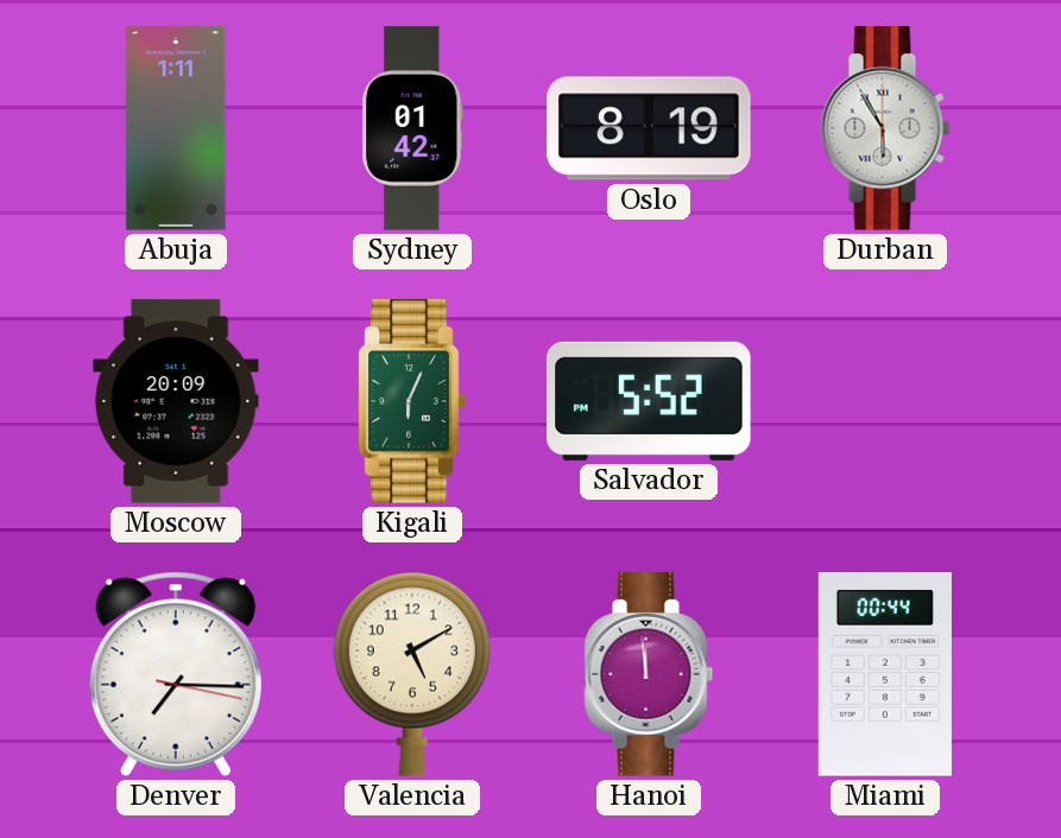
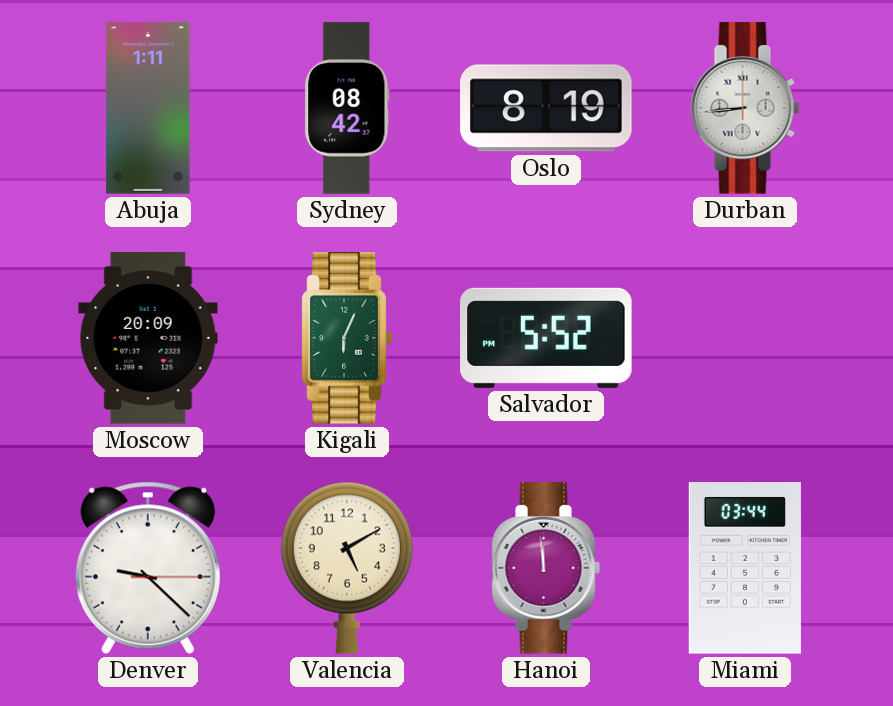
Sydney: 01:42 -> 08:42 (347, 108)
Durban: 5:55 -> 8:44 (745, 108)
Denver: 7:15 -> 9:22 (148, 568)
Miami: 00:44 -> 03:44 (745, 568)
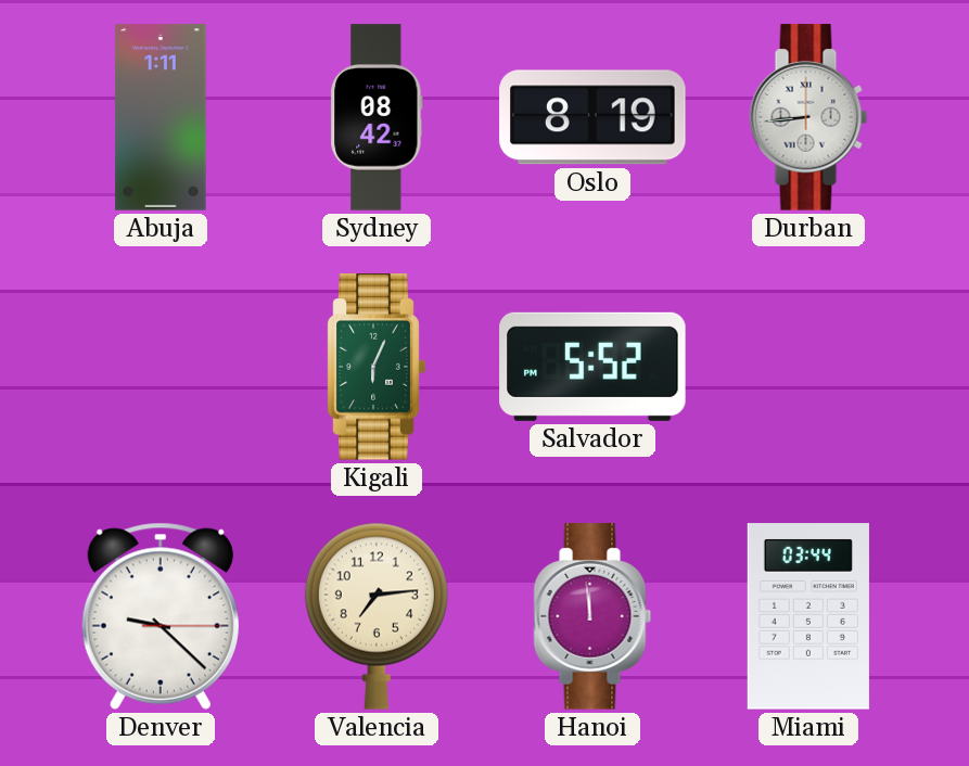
Moscow: 20:09 -> none (148, 338)
Valencia: 5:10 -> 7:14 (377, 616)
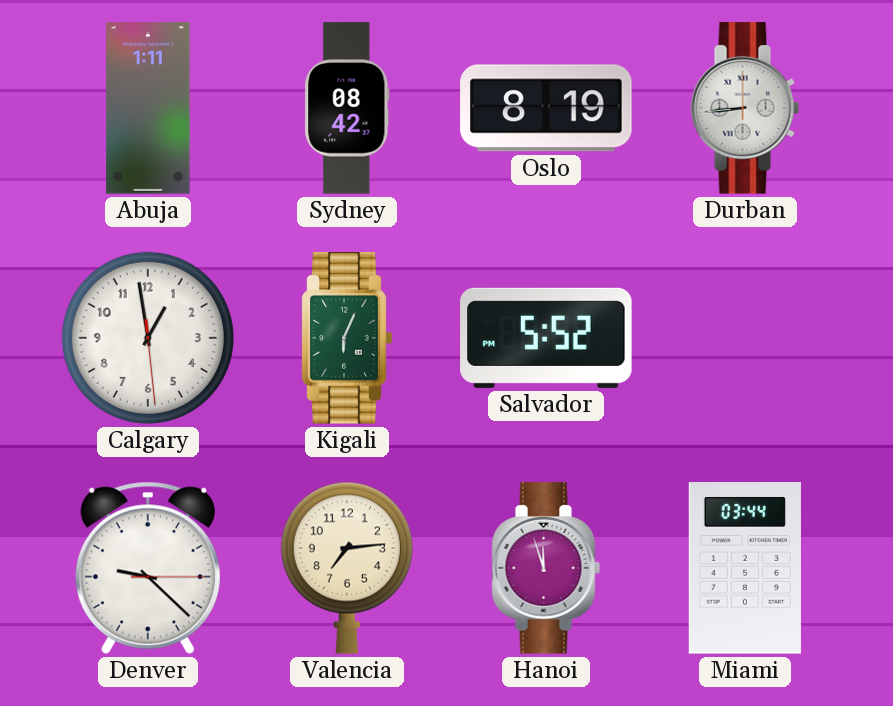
Calgary: none -> 12:58 (148, 338)
Hanoi: 11:59 -> 11:57 (546, 568)
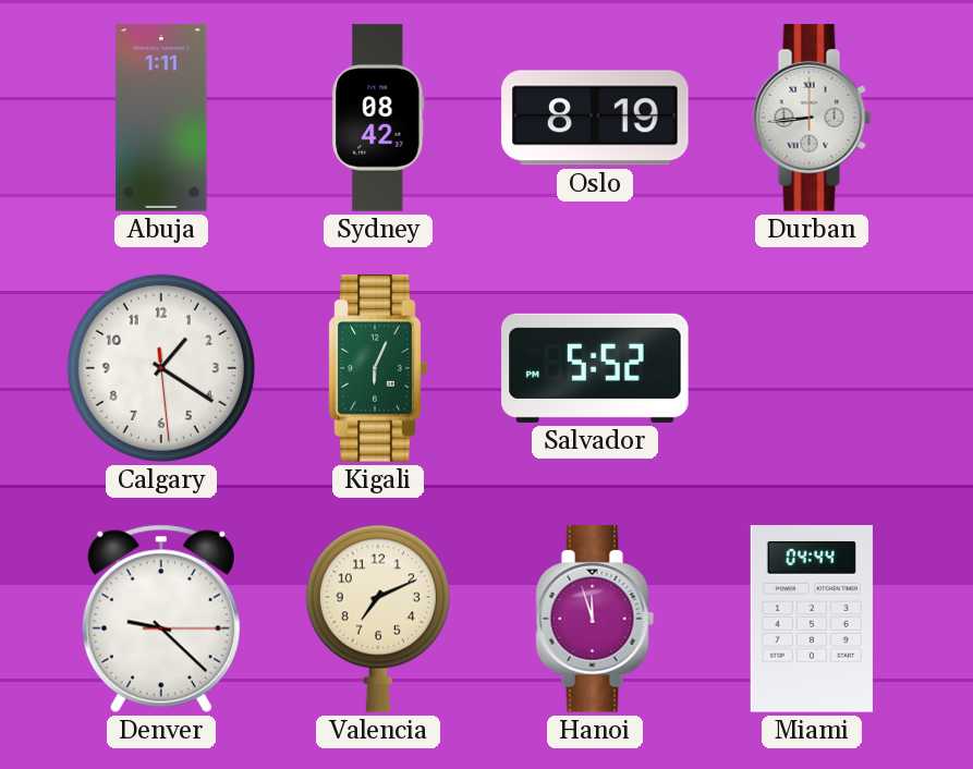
Calgary: 12:58 -> 1:20 (161, 368)
Valencia: 7:14 -> 7:11 (378, 619)
Miami: 03:44 -> 04:44 (812, 619)
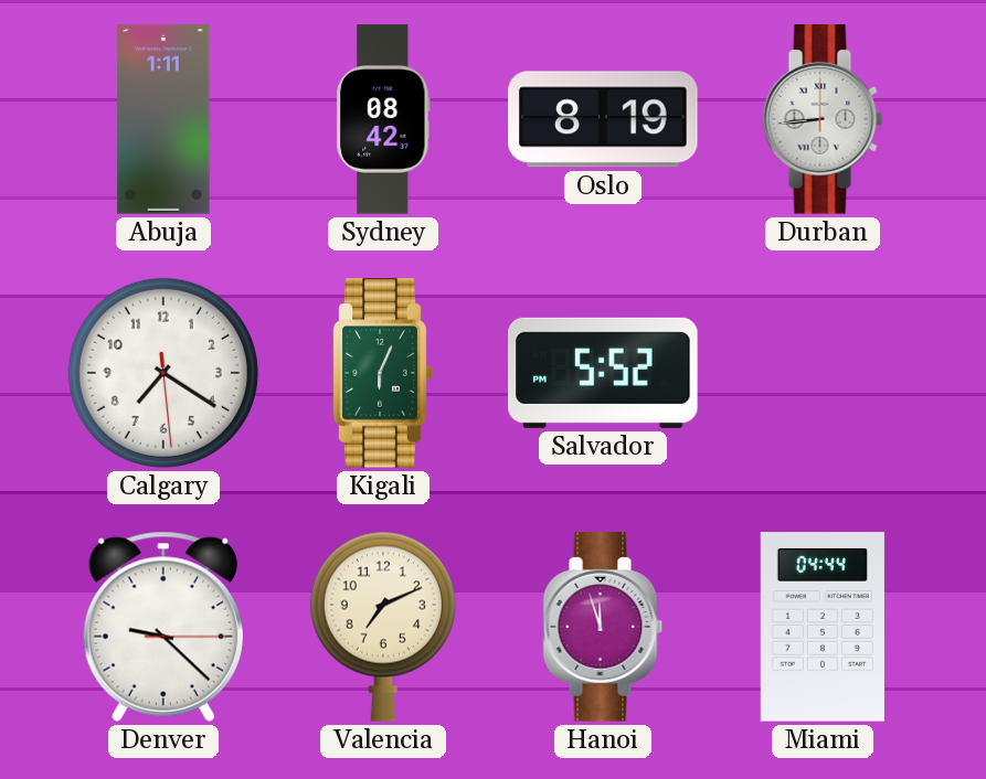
Calgary: 1:20 -> 7:20 (163, 373)
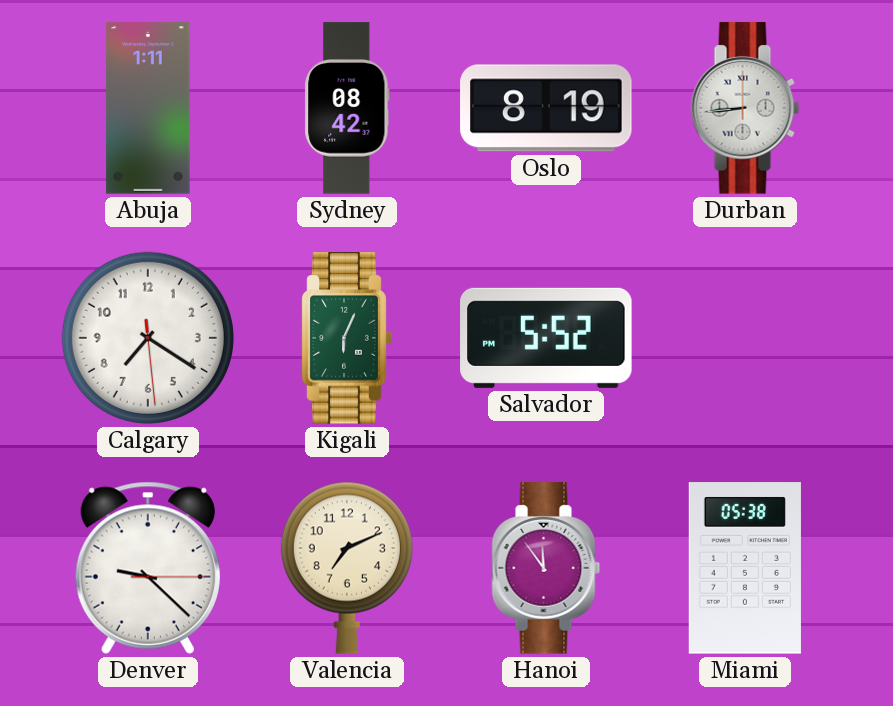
Hanoi: 11:57 -> 11:54 (546, 568)
Miami: 04:44 -> 05:38 (745, 568)
